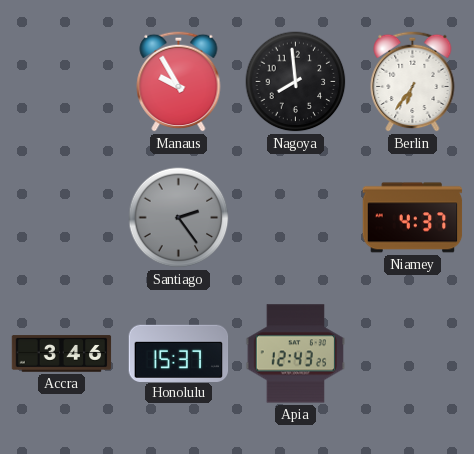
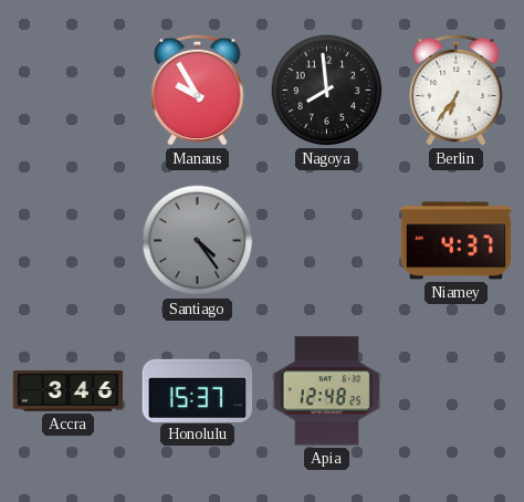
Santiago: 2:24 -> 4:24 (198, 241)
Apia: 12:43 -> 12:48 (327, 391)
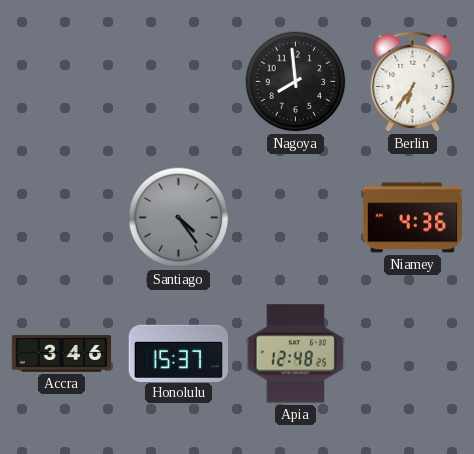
Manaus: 9:55 -> none (198, 90)
Niamey: 4:37 -> 4:36 (413, 218)
